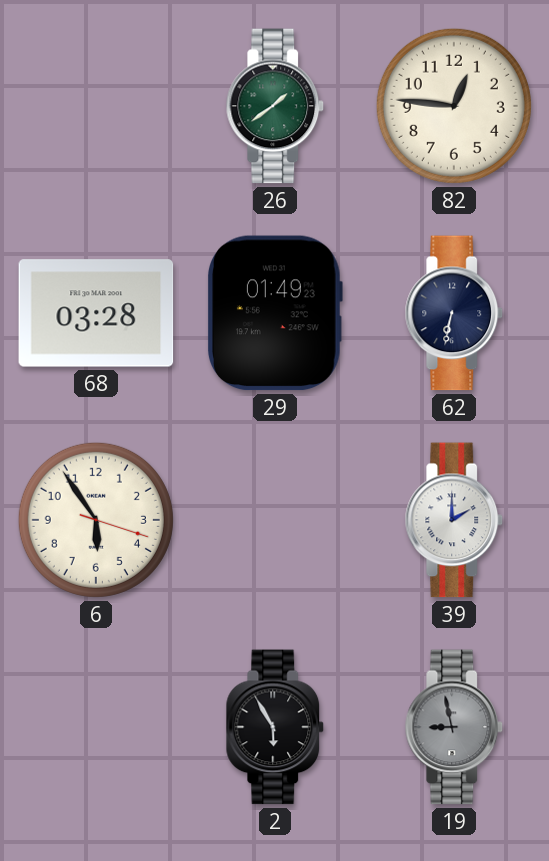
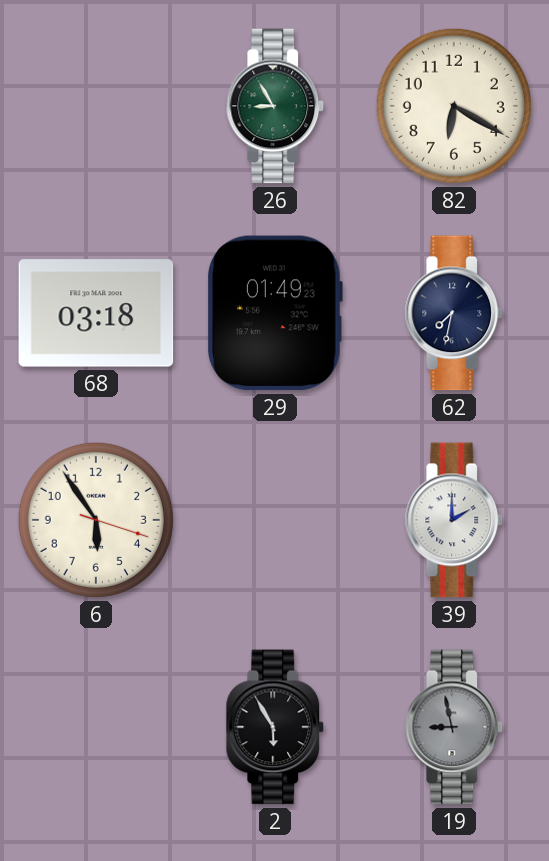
26: 1:39 -> 8:55 (275, 106)
82: 12:46 -> 6:20 (454, 106)
68: 03:28 -> 03:18 (96, 313)
62: 6:32 -> 7:32 (454, 313)
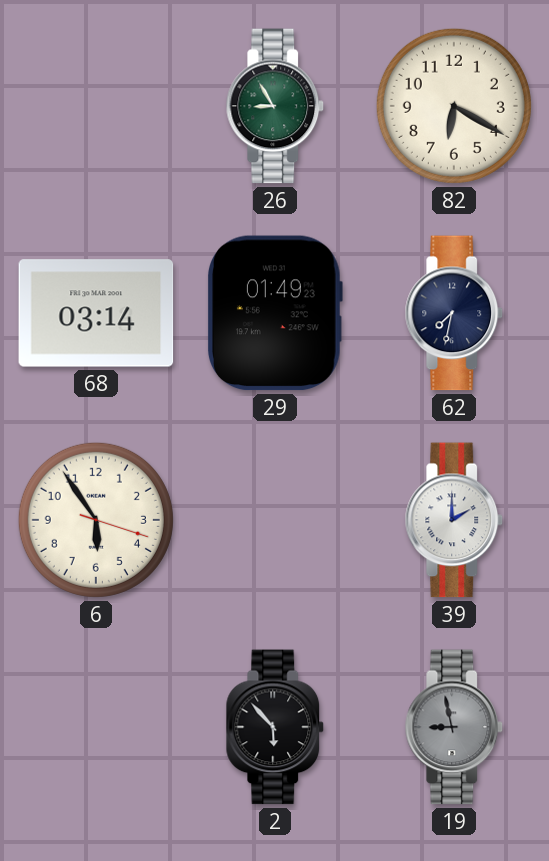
68: 03:18 -> 03:14 (96, 313)
2: 5:55 -> 5:53 (275, 727)
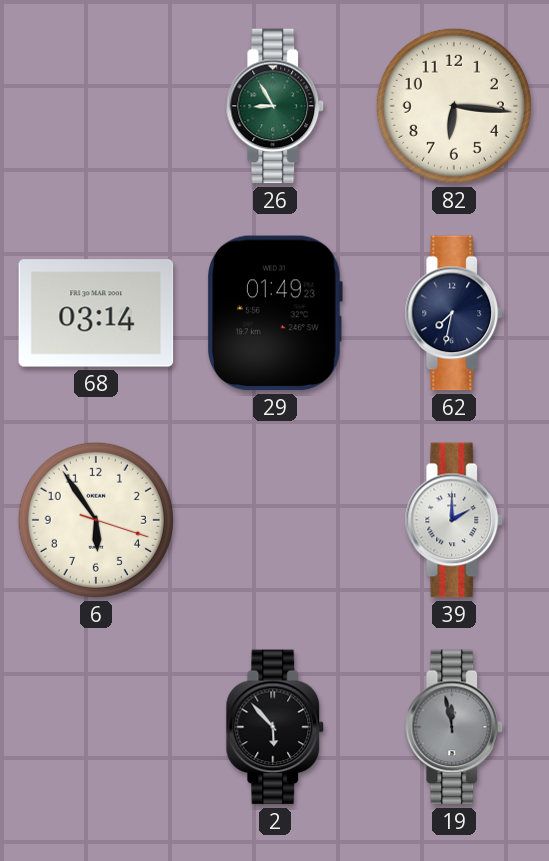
82: 6:20 -> 6:16 (454, 106)
19: 8:58 -> 11:58 (454, 727)
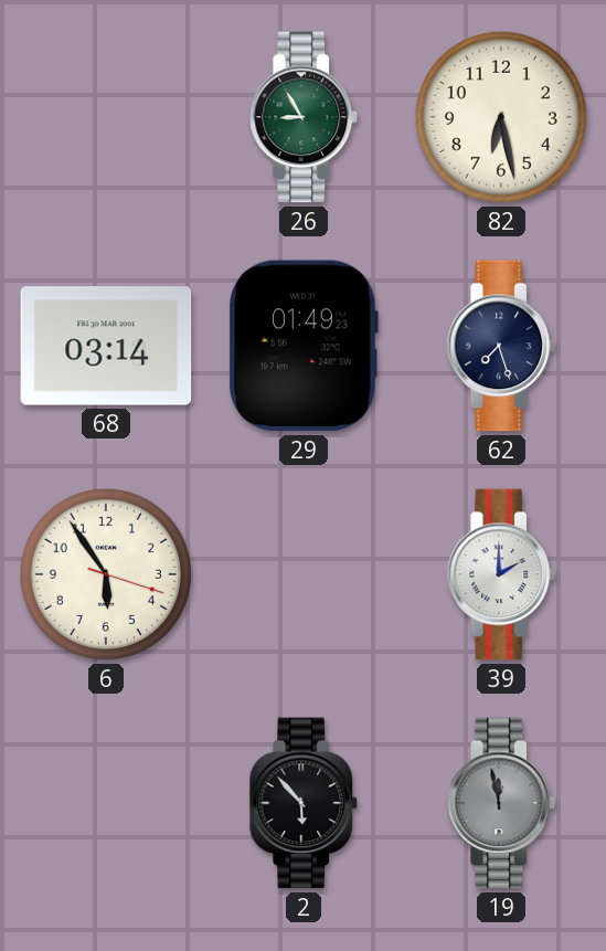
82: 6:16 -> 6:28 (501, 117)
62: 7:32 -> 7:27 (501, 346)
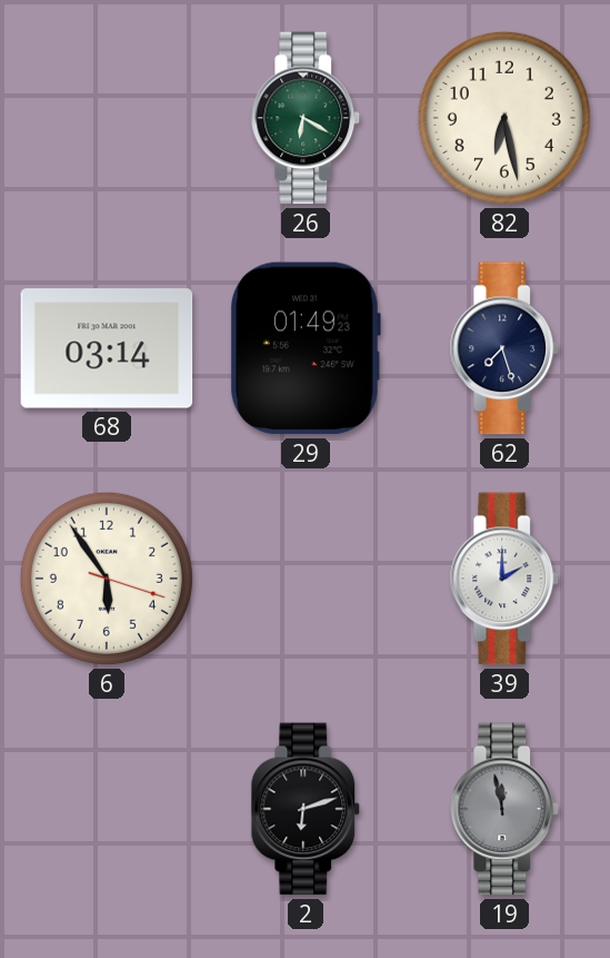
26: 8:55 -> 6:20 (306, 118)
2: 5:53 -> 6:12 (306, 809)
